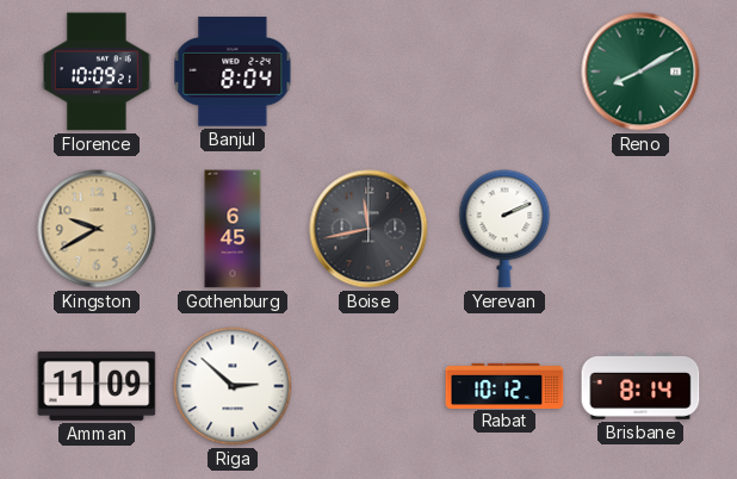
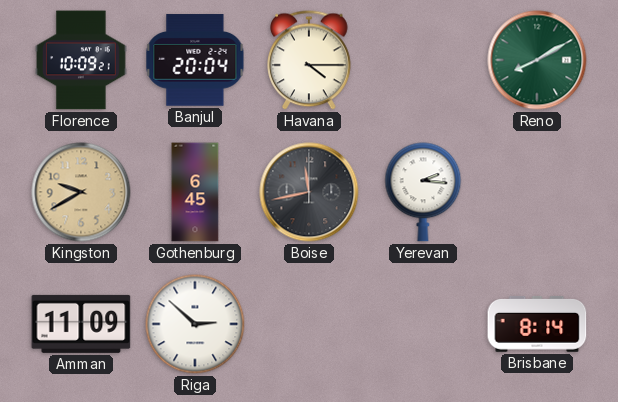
Banjul: 8:04 -> 20:04 (195, 60)
Havana: none -> 4:15 (309, 60)
Yerevan: 2:11 -> 2:16 (423, 192)
Rabat: 10:12 -> none (504, 385)
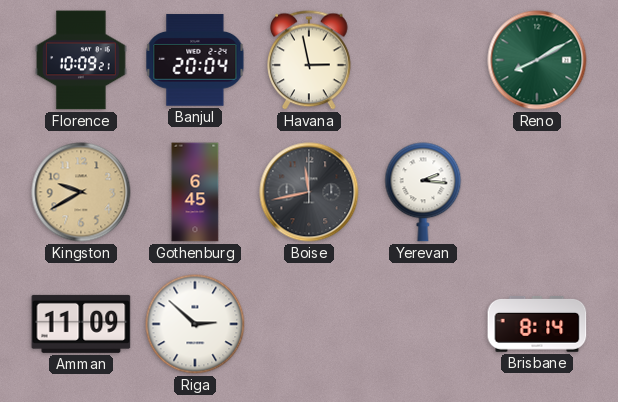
Havana: 4:15 -> 2:58 (309, 60)
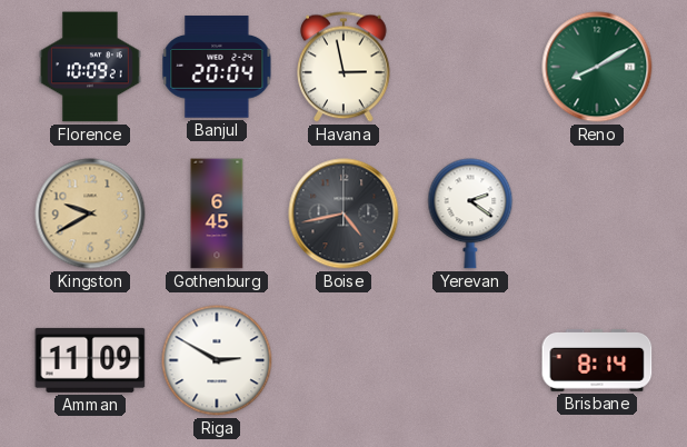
Boise: 11:43 -> 4:43 (343, 213)
Yerevan: 2:16 -> 2:21 (470, 213)
Riga: 2:52 -> 2:50 (217, 360)
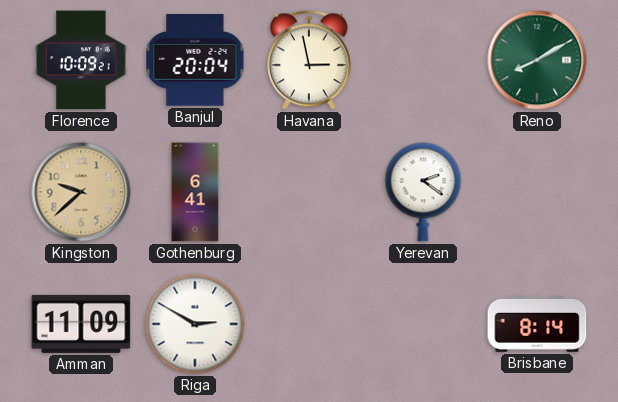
Kingston: 9:40 -> 9:38 (81, 192)
Gothenburg: 6:45 -> 6:41 (195, 192)
Boise: 4:43 -> none (343, 213)
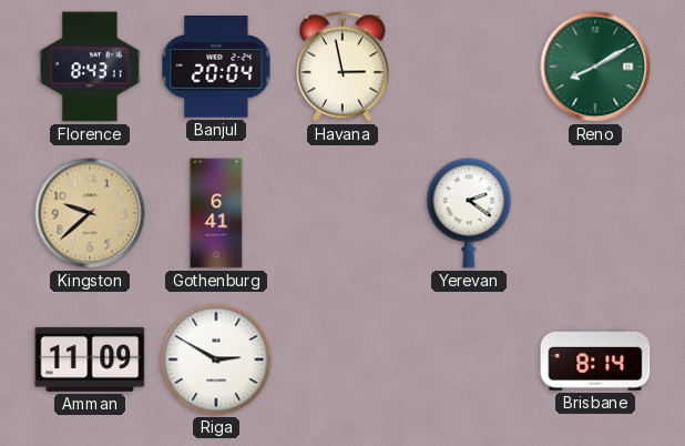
Florence: 10:09 -> 8:43 (91, 67)
